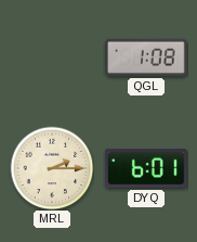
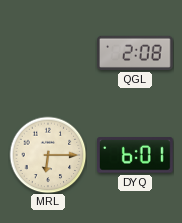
QGL: 1:08 -> 2:08 (136, 53)
MRL: 2:15 -> 6:15 (48, 155)
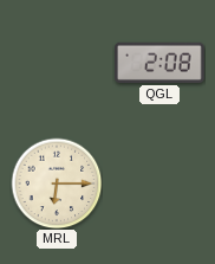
DYQ: 6:01 -> none (136, 155)
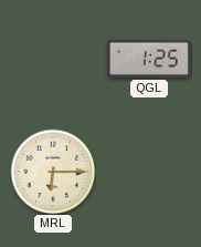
QGL: 2:08 -> 1:25 (150, 59)
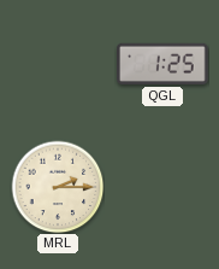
MRL: 6:15 -> 2:15 (58, 187)
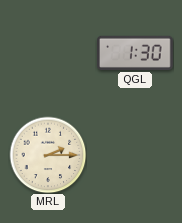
QGL: 1:25 -> 1:30 (136, 53)
